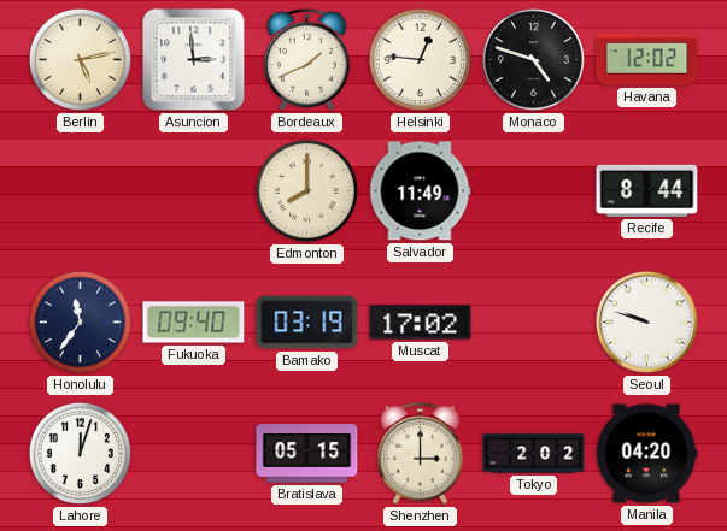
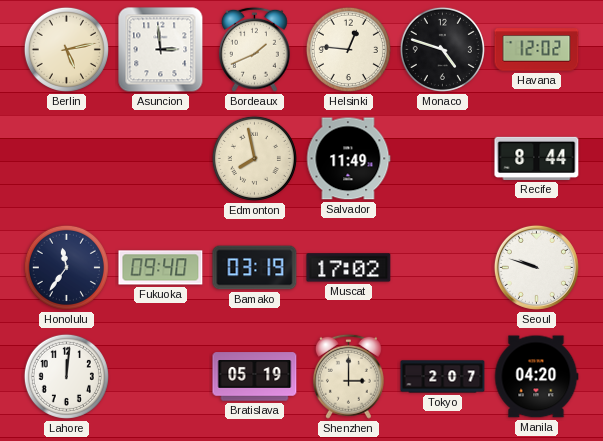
Edmonton: 8:00 -> 7:58 (254, 158)
Lahore: 12:03 -> 12:01 (66, 376)
Bratislava: 05:15 -> 05:19 (255, 377)
Tokyo: 2:02 -> 2:07 (443, 377)
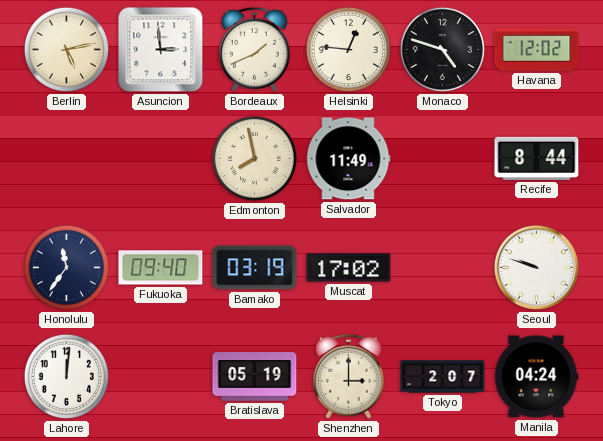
Manila: 04:20 -> 04:24 (536, 377)
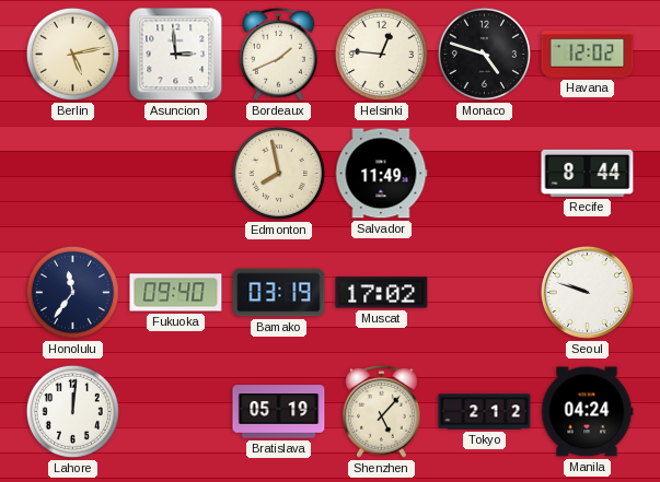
Shenzhen: 3:00 -> 5:07 (381, 411)
Tokyo: 2:07 -> 2:12 (485, 412)
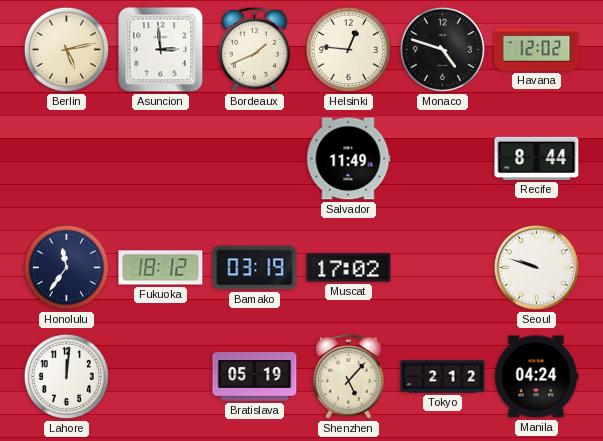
Edmonton: 7:58 -> none (278, 173)
Fukuoka: 09:40 -> 18:12 (161, 268)
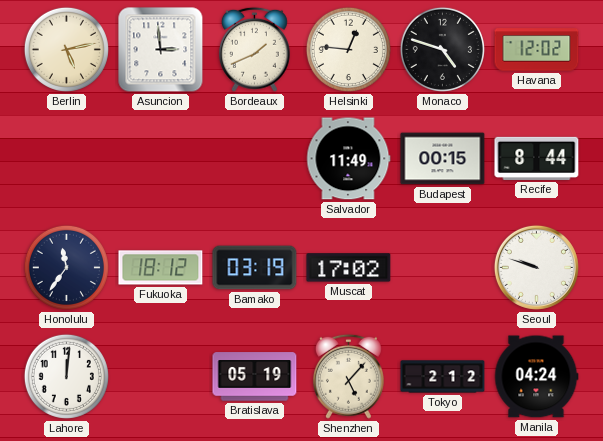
Budapest: none -> 00:15 (443, 159)
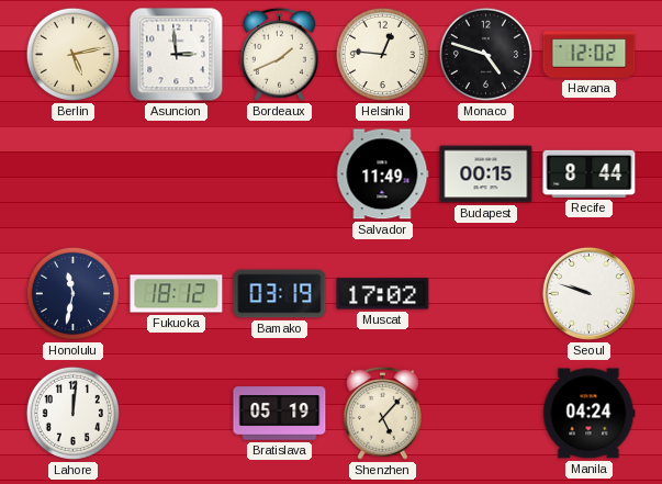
Honolulu: 11:36 -> 11:32 (72, 293)
Tokyo: 2:12 -> none (443, 377)
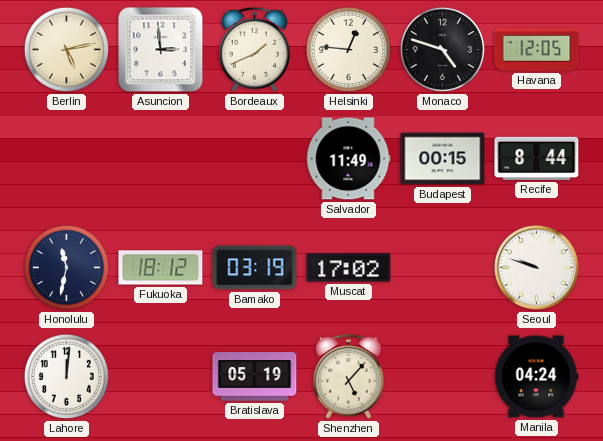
Havana: 12:02 -> 12:05 (537, 50)
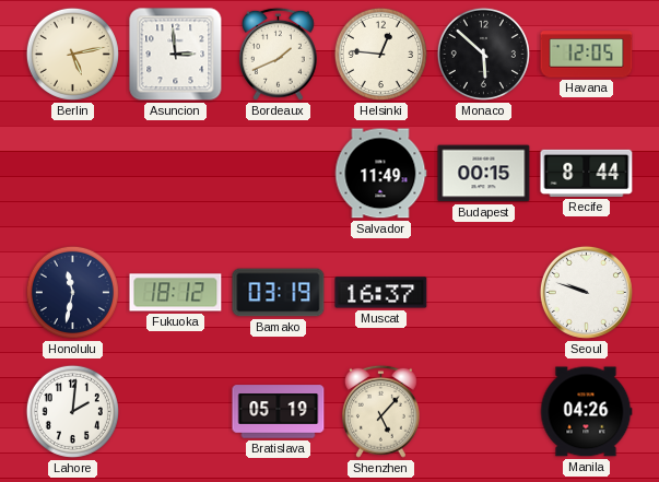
Monaco: 4:48 -> 5:52 (483, 54)
Muscat: 17:02 -> 16:37 (381, 293)
Lahore: 12:01 -> 2:01 (72, 411)
Manila: 04:24 -> 04:26 (586, 412)
